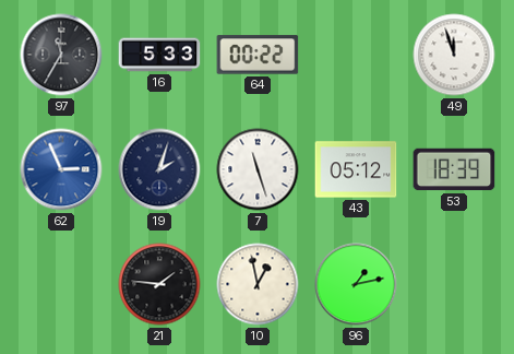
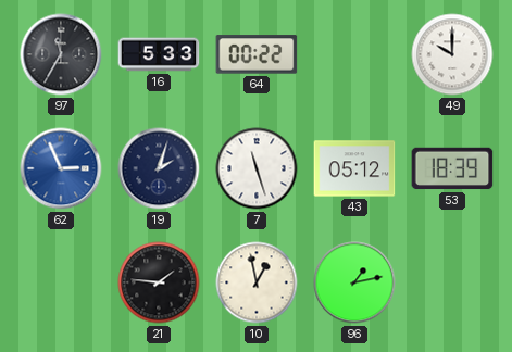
49: 11:57 -> 10:00 (452, 54)
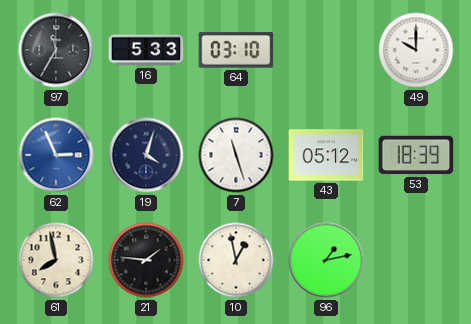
64: 00:22 -> 03:10 (236, 50)
19: 2:03 -> 4:03 (146, 155)
61: none -> 7:58 (56, 260)
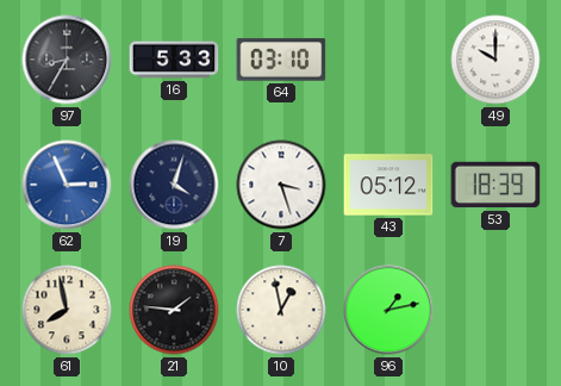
97: 11:35 -> 8:35 (67, 60)
7: 11:27 -> 3:27 (281, 185)
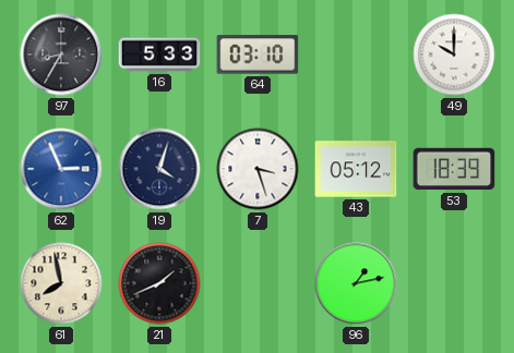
21: 1:46 -> 1:41 (159, 283)
10: 12:58 -> none (281, 310)
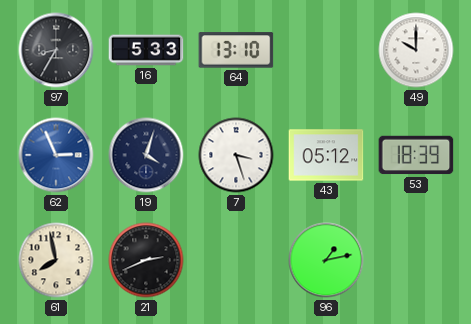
64: 03:10 -> 13:10 (236, 50)
21: 1:41 -> 2:41 (146, 260)
